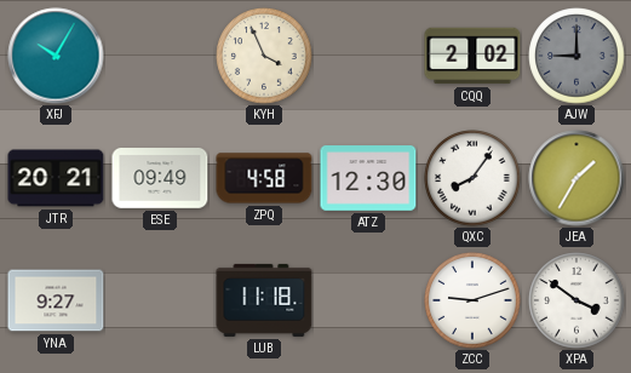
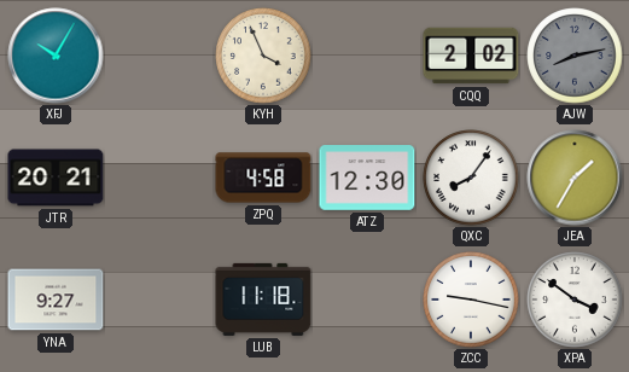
AJW: 9:00 -> 8:13 (575, 56)
ESE: 09:49 -> none (160, 178)
ZCC: 9:12 -> 9:17 (471, 300)
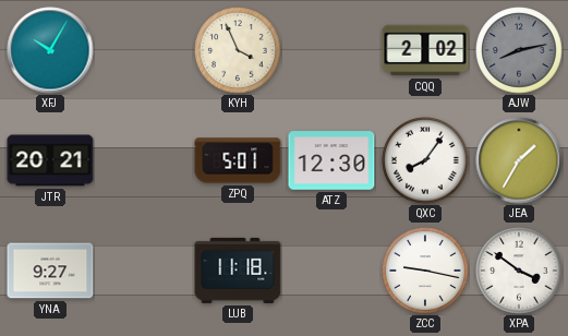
ZPQ: 4:58 -> 5:01 (238, 160)
